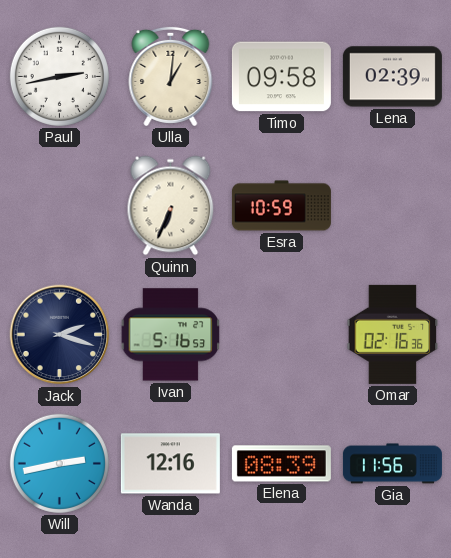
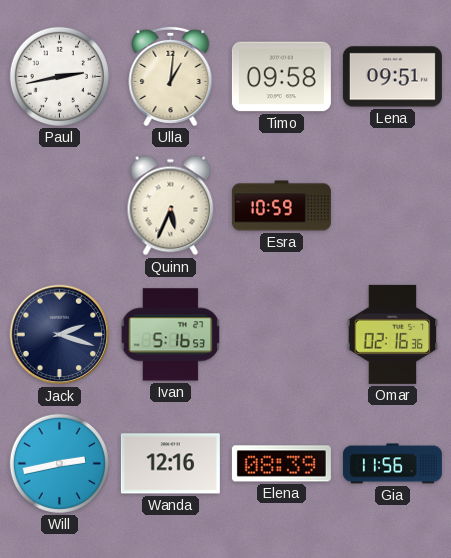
Lena: 02:39 -> 09:51 (392, 77)
Quinn: 6:34 -> 5:34 (171, 206)
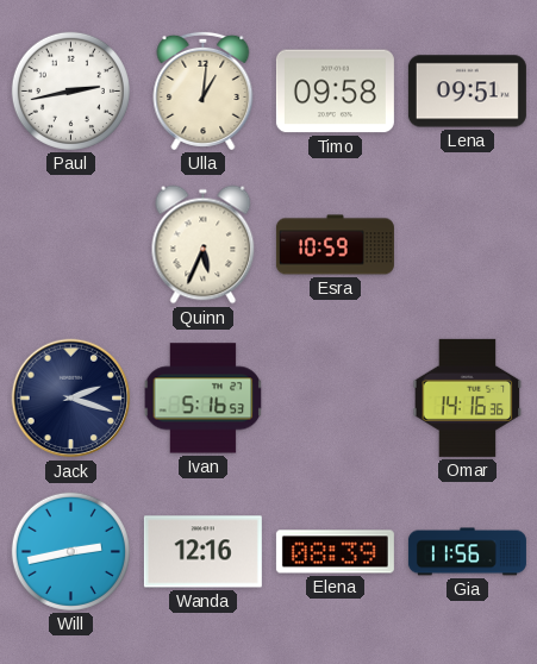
Omar: 02:16 -> 14:16 (468, 397)
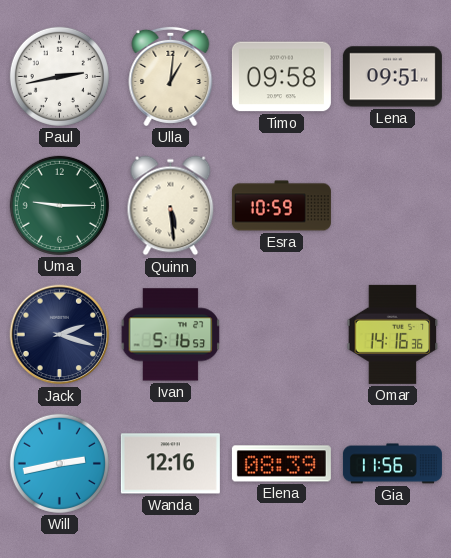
Uma: none -> 9:15 (59, 205)
Quinn: 5:34 -> 5:29 (171, 206)
